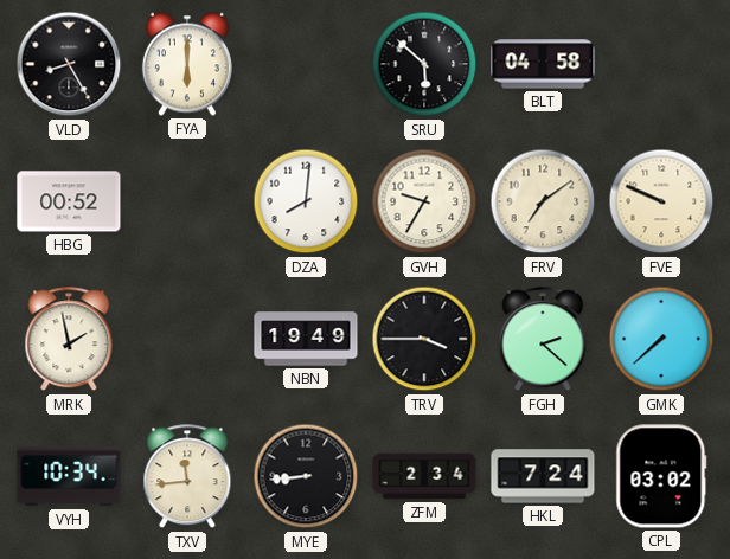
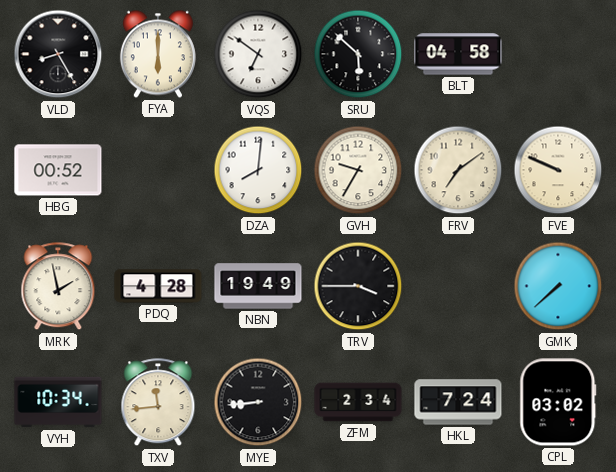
VQS: none -> 6:51 (258, 54)
PDQ: none -> 4:28 (158, 286)
FGH: 2:22 -> none (543, 340)
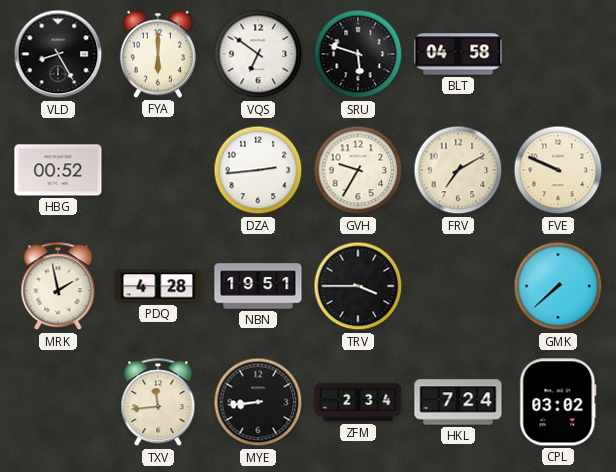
SRU: 5:52 -> 5:48 (358, 54)
DZA: 8:01 -> 2:44 (258, 170)
FRV: 7:09 -> 7:10 (458, 170)
NBN: 19:49 -> 19:51 (258, 286)
VYH: 10:34 -> none (58, 402)
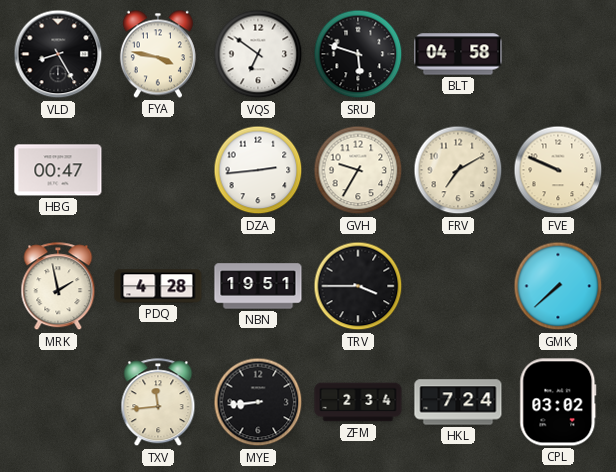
FYA: 6:00 -> 3:47 (158, 54)
HBG: 00:52 -> 00:47 (58, 170)
